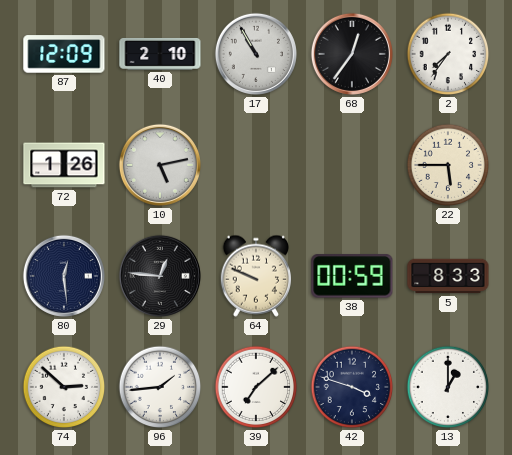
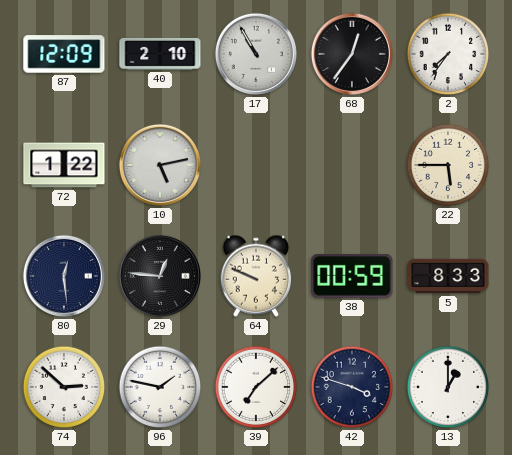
72: 1:26 -> 1:22 (64, 165)
96: 1:44 -> 1:47 (160, 387)
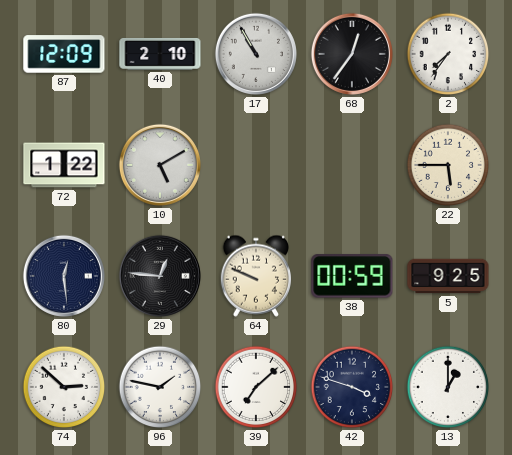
10: 5:13 -> 5:10 (160, 165)
5: 8:33 -> 9:25 (448, 276)
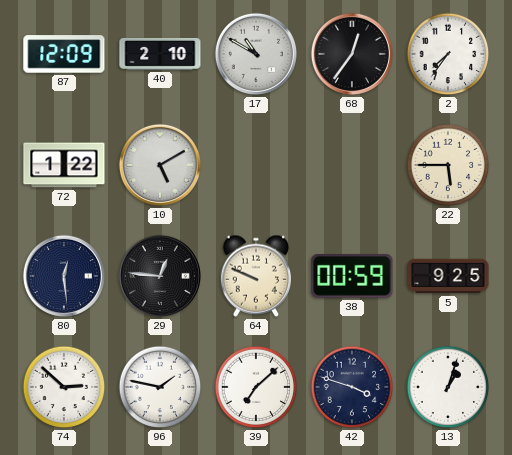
17: 10:55 -> 10:50 (256, 54)
13: 1:00 -> 1:03 (448, 387)
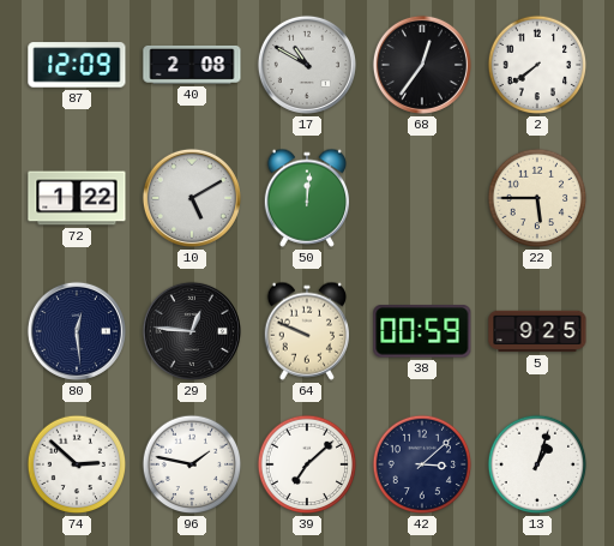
40: 2:10 -> 2:08 (192, 65)
2: 7:36 -> 7:39 (537, 65)
50: none -> 12:01 (306, 198)
42: 3:48 -> 3:08 (422, 464)
